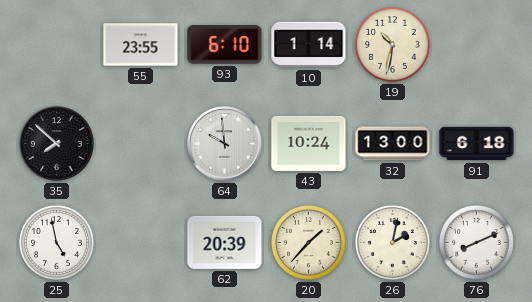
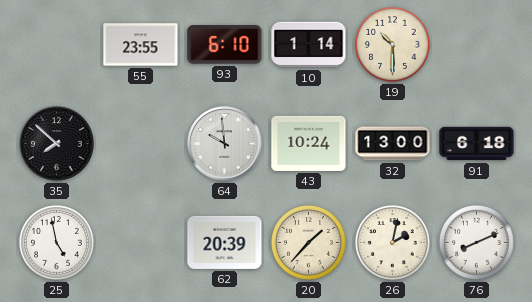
19: 10:32 -> 10:30 (392, 44)
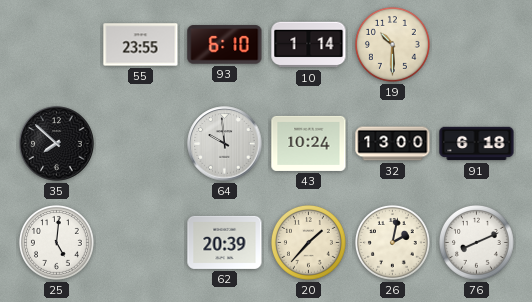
25: 4:58 -> 5:01 (56, 242)
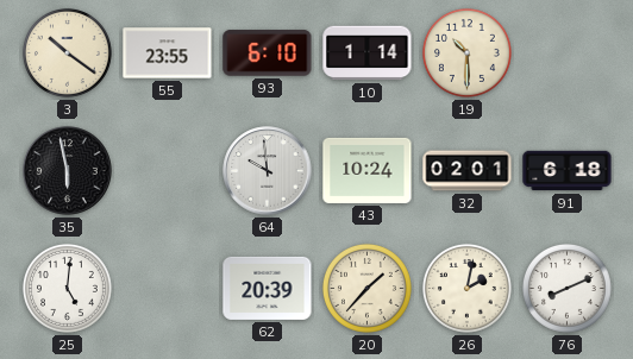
3: none -> 10:21 (67, 52)
35: 7:52 -> 5:58 (68, 171)
32: 13:00 -> 02:01 (468, 171)
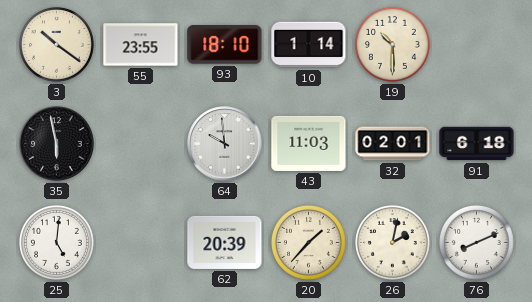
93: 6:10 -> 18:10 (225, 45)
43: 10:24 -> 11:03 (309, 143)
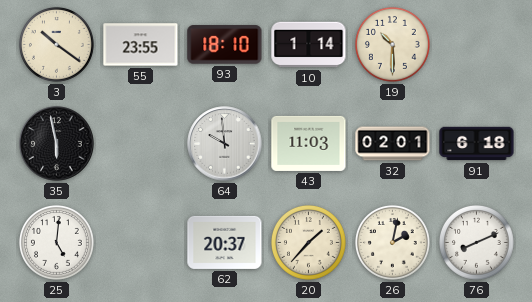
62: 20:39 -> 20:37 (225, 242)
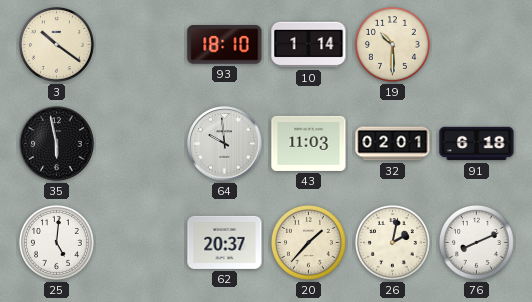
55: 23:55 -> none (141, 45)
